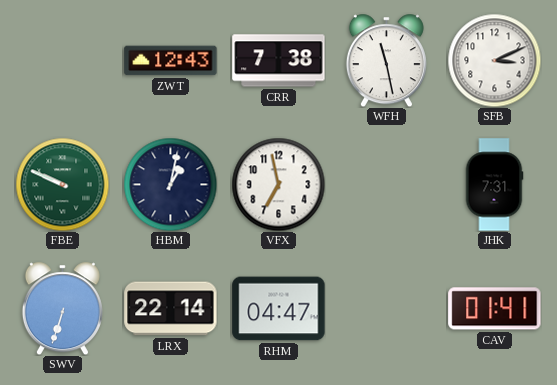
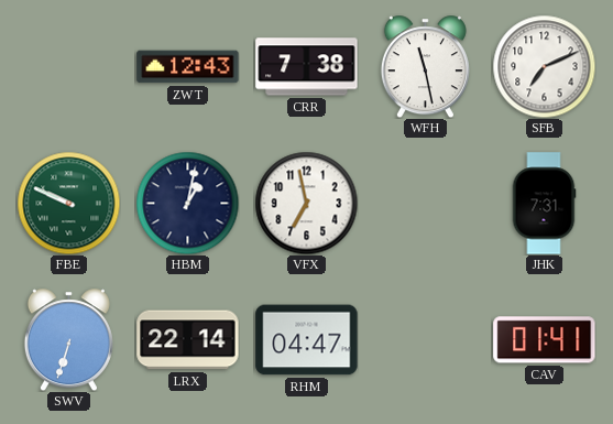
SFB: 3:11 -> 7:11 (544, 66)
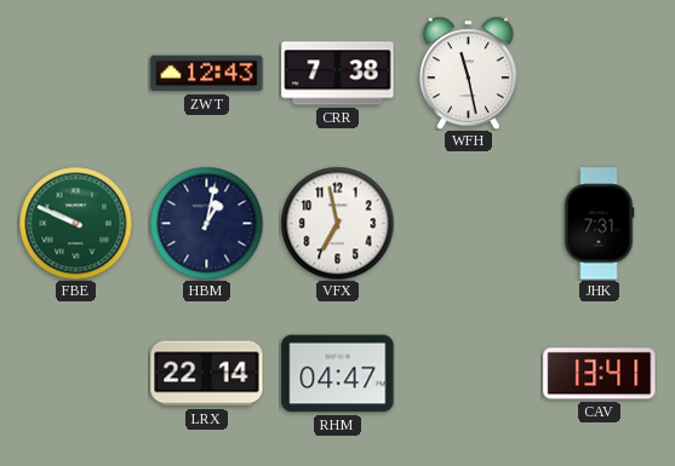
SFB: 7:11 -> none (544, 66)
SWV: 6:33 -> none (68, 339)
CAV: 01:41 -> 13:41 (600, 374)
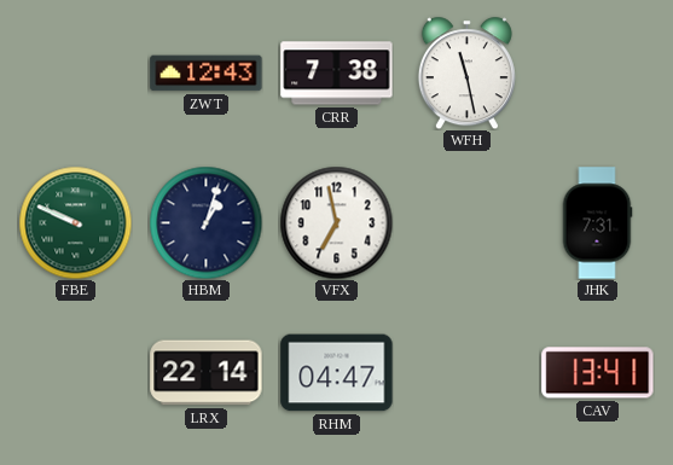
HBM: 1:02 -> 1:03 (205, 222)
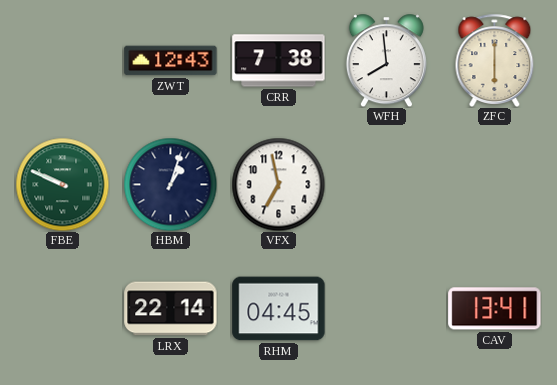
WFH: 11:28 -> 7:59 (386, 60)
ZFC: none -> 6:00 (495, 60)
JHK: 7:31 -> none (597, 223)
RHM: 04:47 -> 04:45 (279, 309)
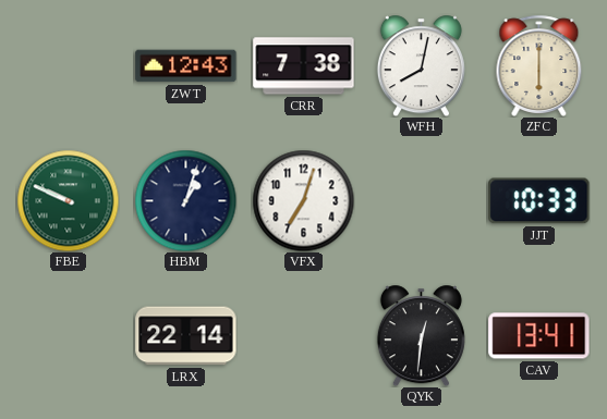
WFH: 7:59 -> 8:02 (421, 65)
VFX: 6:58 -> 7:03 (303, 200)
JJT: none -> 10:33 (539, 201)
RHM: 04:45 -> none (279, 309)
QYK: none -> 12:31 (421, 335)
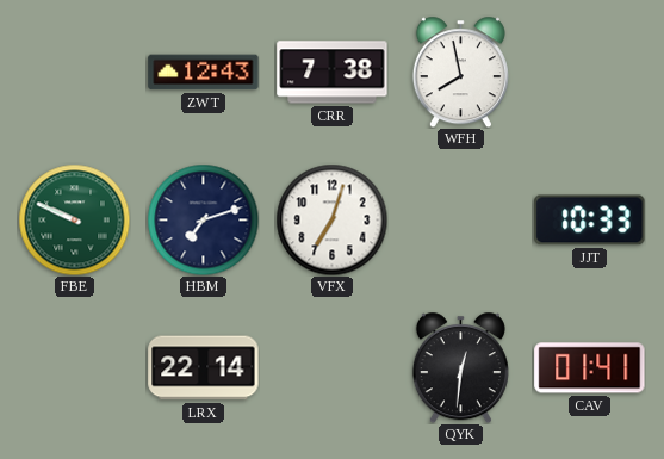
WFH: 8:02 -> 7:58 (460, 72)
ZFC: 6:00 -> none (539, 65)
HBM: 1:03 -> 7:12 (203, 219)
CAV: 13:41 -> 01:41 (590, 368)
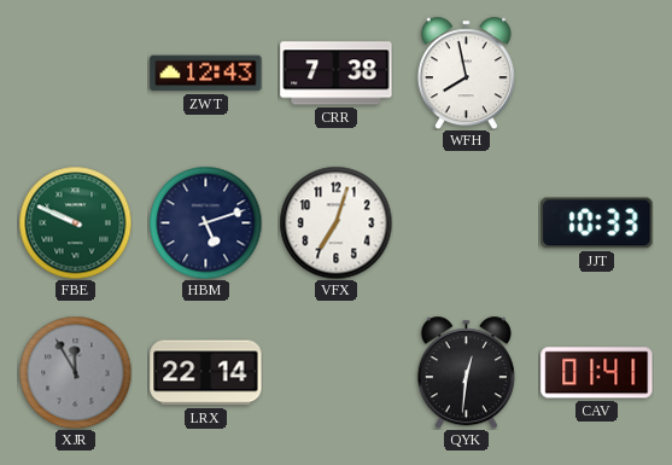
HBM: 7:12 -> 5:12 (205, 222)
XJR: none -> 11:55 (75, 372)
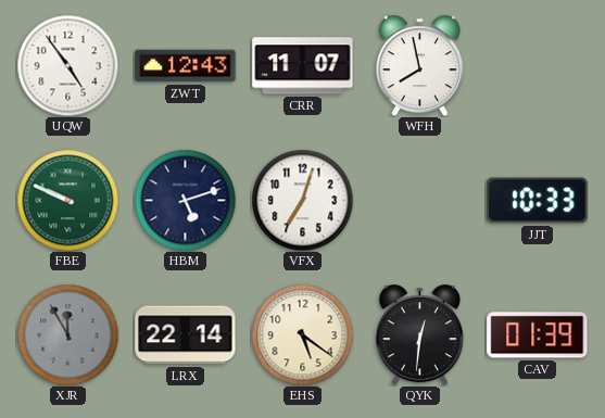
UQW: none -> 4:54 (67, 65)
CRR: 7:38 -> 11:07 (303, 66)
EHS: none -> 5:21 (302, 334)
CAV: 01:41 -> 01:39 (538, 335)
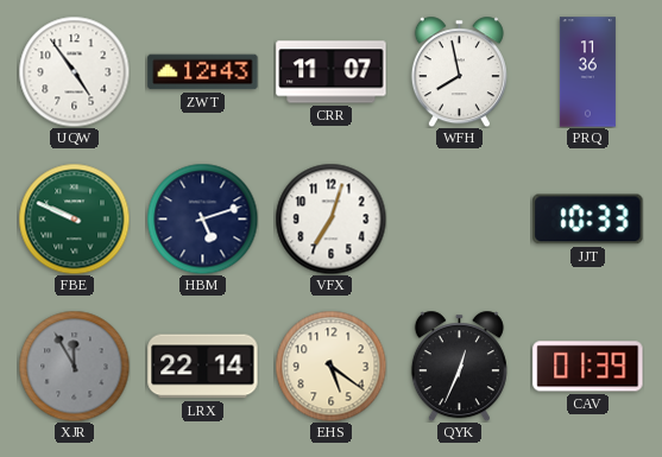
PRQ: none -> 11:36 (587, 72)
QYK: 12:31 -> 12:34 (459, 366)
